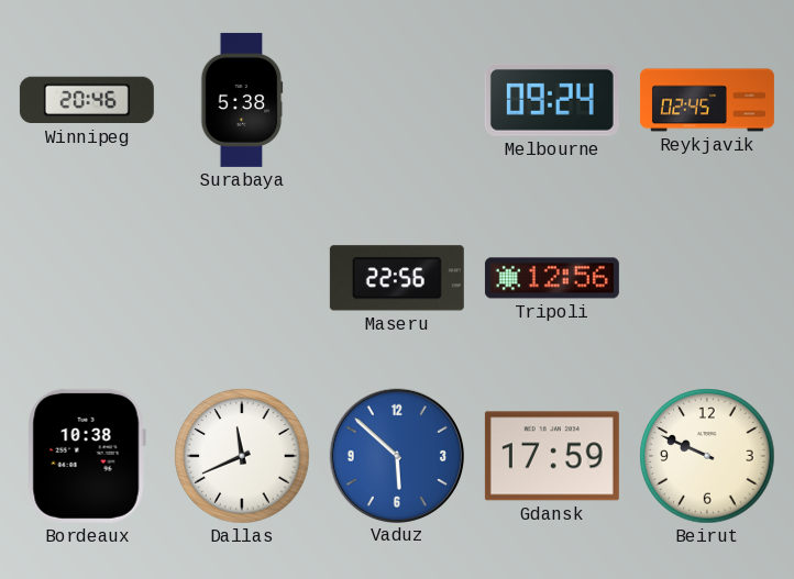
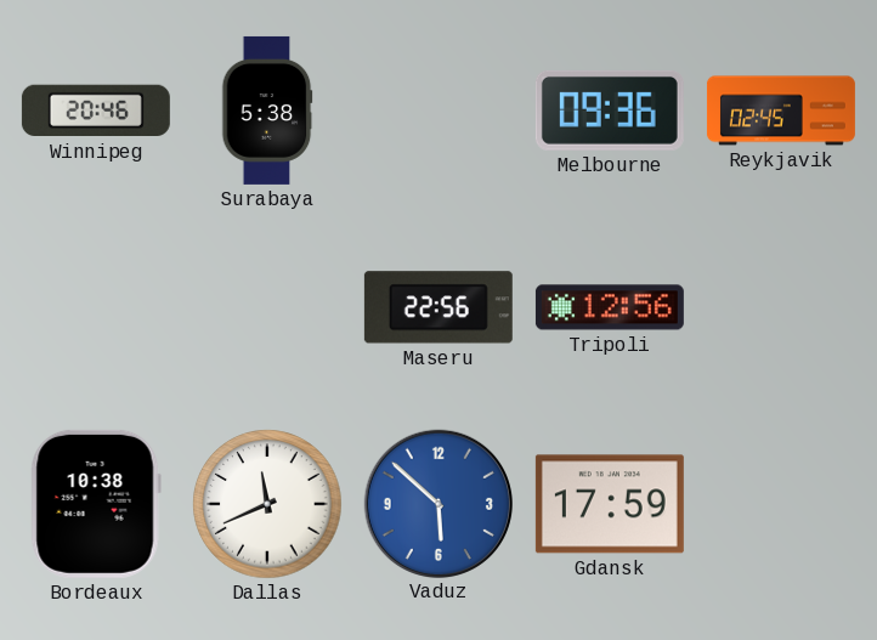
Melbourne: 09:24 -> 09:36 (610, 111)
Beirut: 9:49 -> none (707, 456)
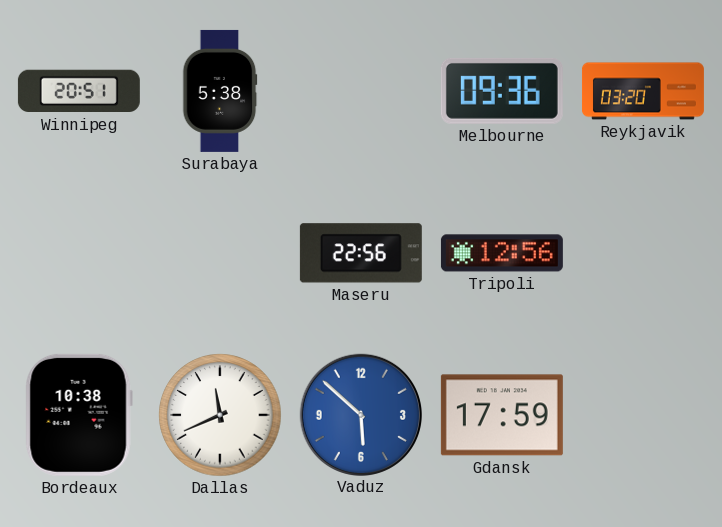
Winnipeg: 20:46 -> 20:51 (79, 91)
Reykjavik: 02:45 -> 03:20 (643, 91)
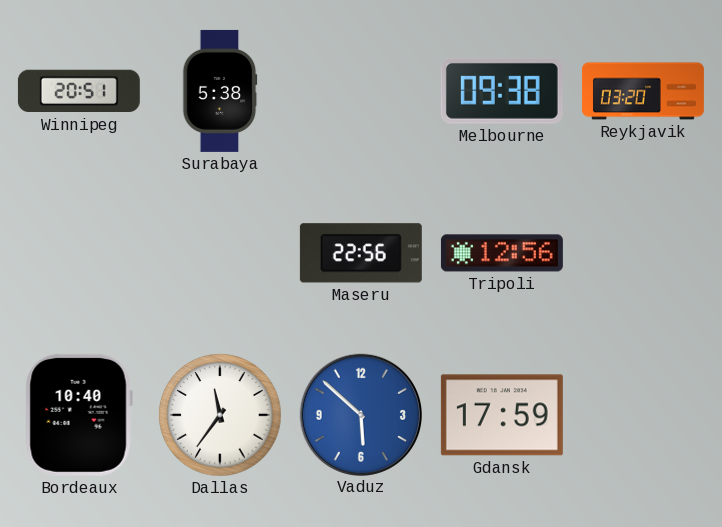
Melbourne: 09:36 -> 09:38 (502, 91)
Bordeaux: 10:38 -> 10:40 (79, 415)
Dallas: 11:41 -> 11:36 (220, 415)
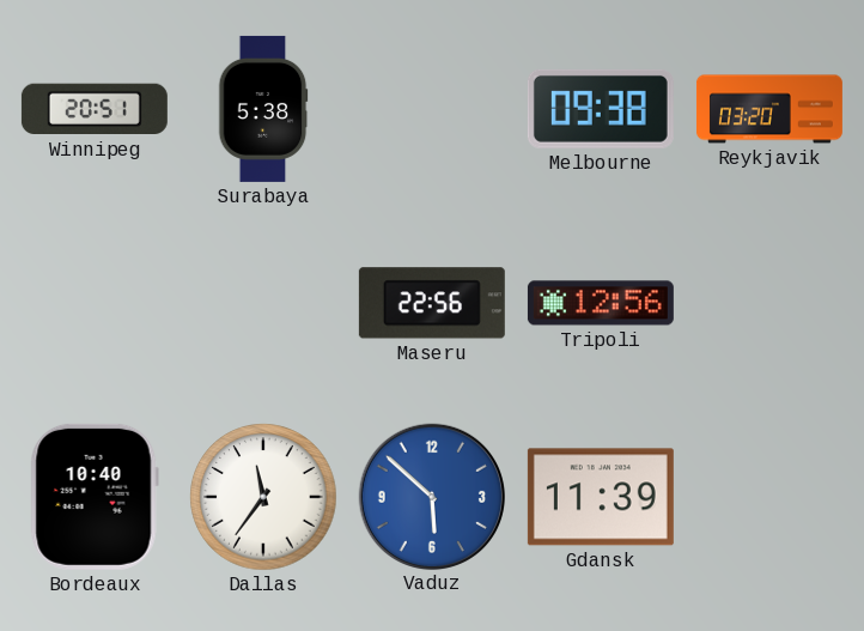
Gdansk: 17:59 -> 11:39 (601, 497)
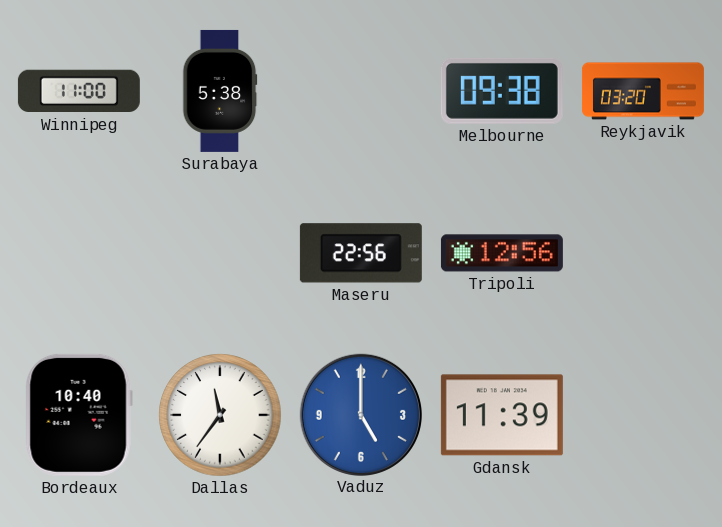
Winnipeg: 20:51 -> 11:00 (79, 91)
Vaduz: 5:52 -> 5:00 (360, 414)
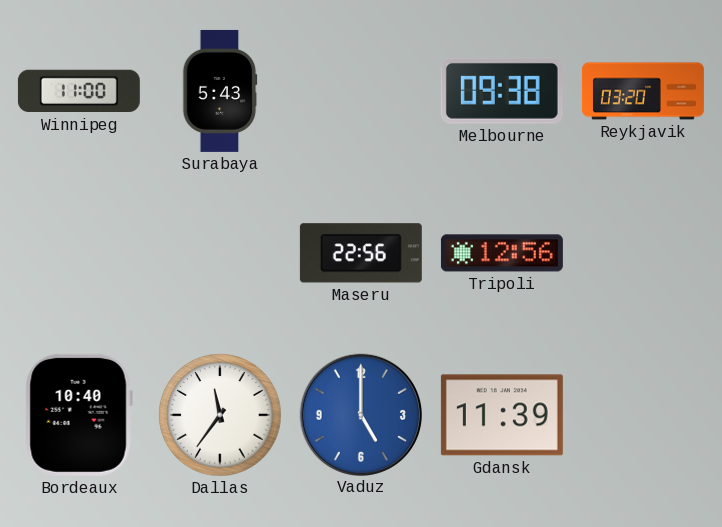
Surabaya: 5:38 -> 5:43 (220, 91)
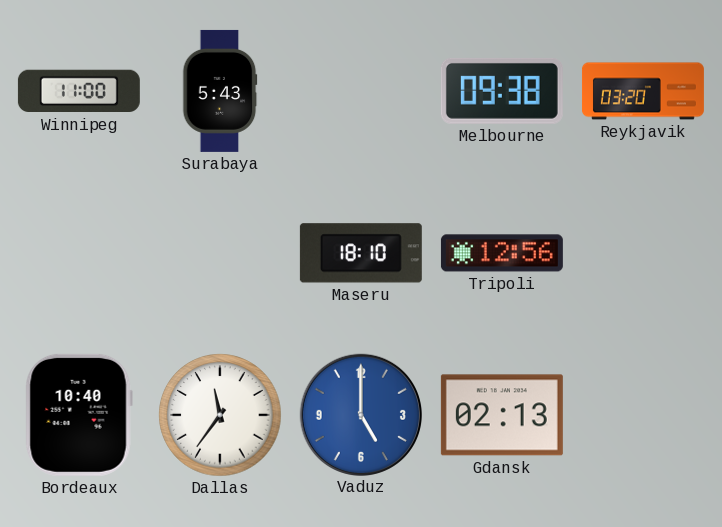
Maseru: 22:56 -> 18:10 (361, 253)
Gdansk: 11:39 -> 02:13 (502, 415)
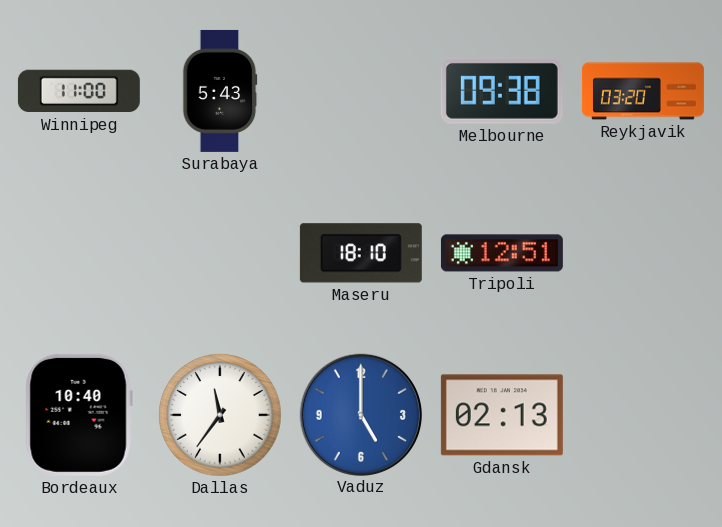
Tripoli: 12:56 -> 12:51 (502, 253)
